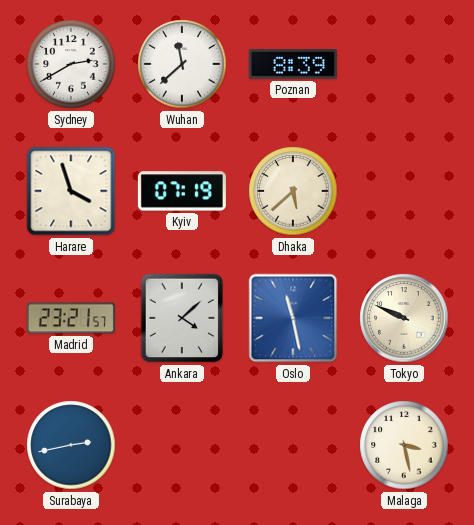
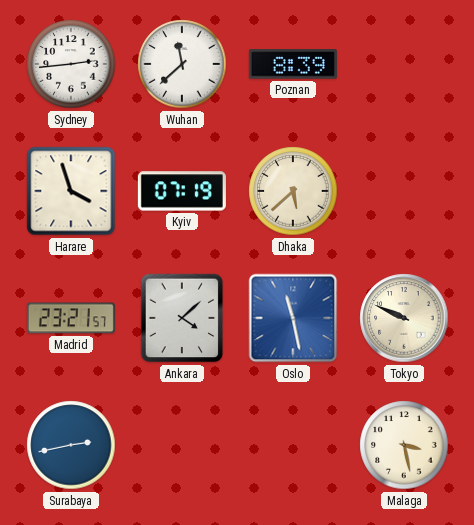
Sydney: 2:40 -> 2:44 (71, 64)
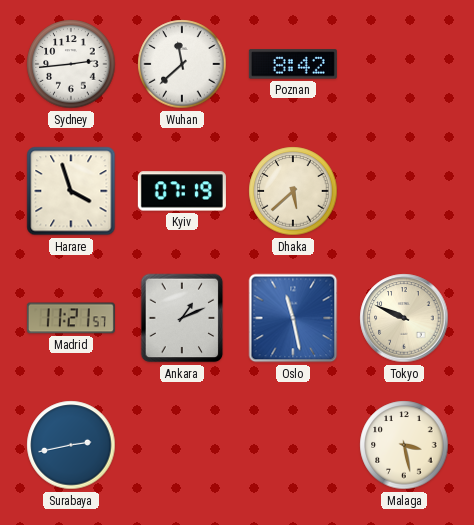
Poznan: 8:39 -> 8:42 (293, 64)
Madrid: 23:21 -> 11:21 (71, 318)
Ankara: 4:08 -> 1:11 (182, 318)
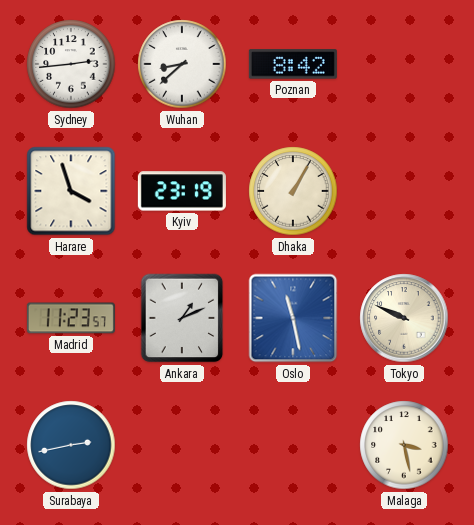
Wuhan: 11:38 -> 8:38 (182, 64)
Kyiv: 07:19 -> 23:19 (182, 191)
Dhaka: 5:38 -> 1:05 (293, 191)
Madrid: 11:21 -> 11:23 (71, 318)
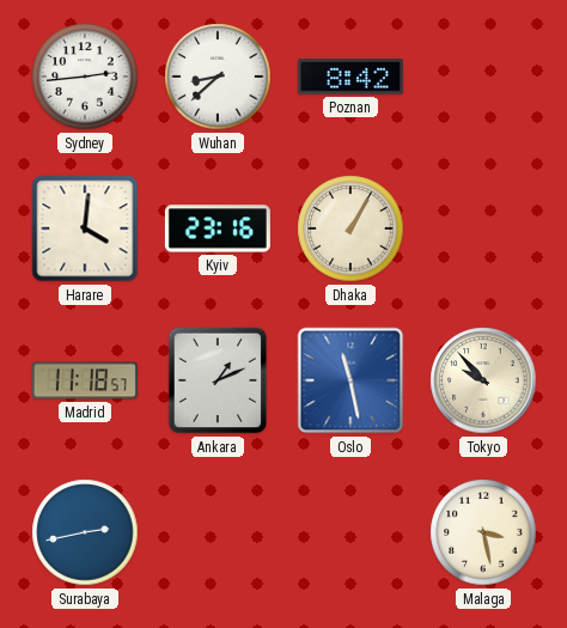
Harare: 3:57 -> 4:01 (85, 228)
Kyiv: 23:19 -> 23:16 (218, 228)
Madrid: 11:23 -> 11:18 (85, 380)
Tokyo: 9:49 -> 9:53 (483, 380)
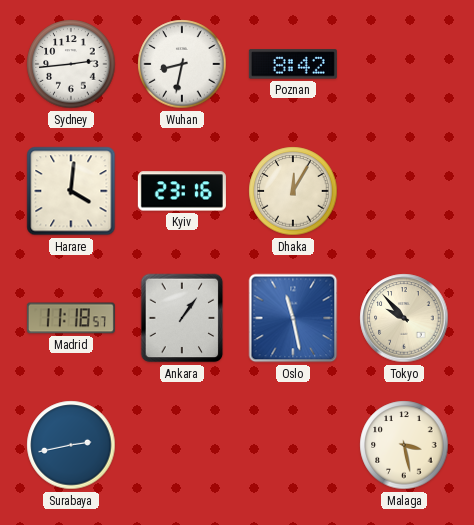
Wuhan: 8:38 -> 8:32 (182, 64)
Dhaka: 1:05 -> 12:05 (293, 191)
Ankara: 1:11 -> 1:06 (182, 318)
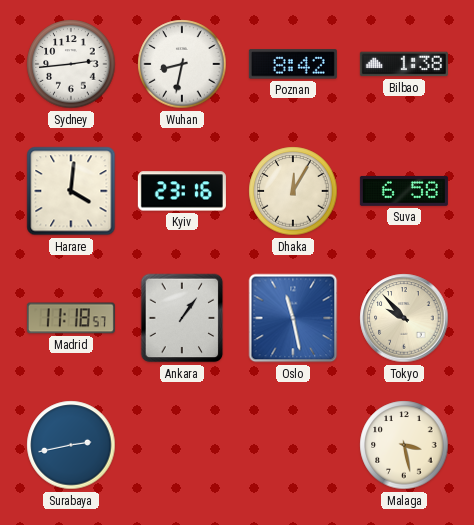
Bilbao: none -> 1:38 (404, 64)
Suva: none -> 6:58 (404, 191)
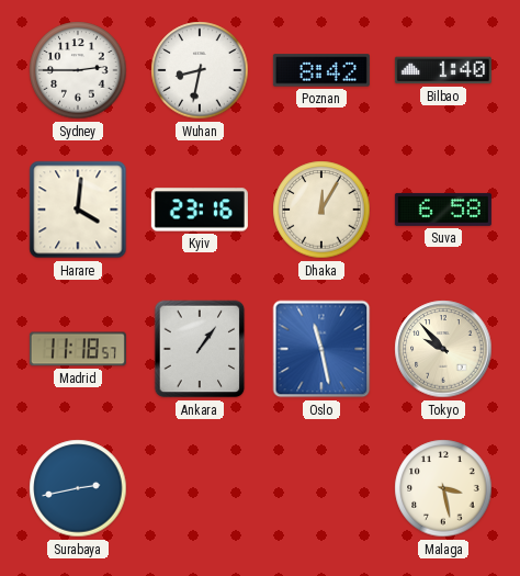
Sydney: 2:44 -> 2:45 (78, 70)
Bilbao: 1:38 -> 1:40 (443, 70)
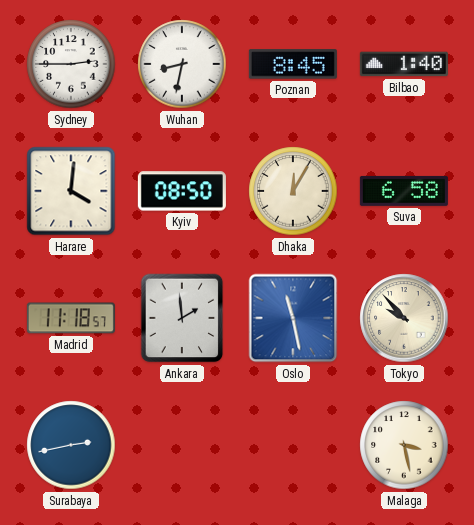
Poznan: 8:42 -> 8:45 (293, 64)
Kyiv: 23:16 -> 08:50 (182, 191)
Ankara: 1:06 -> 1:59 (182, 318)
